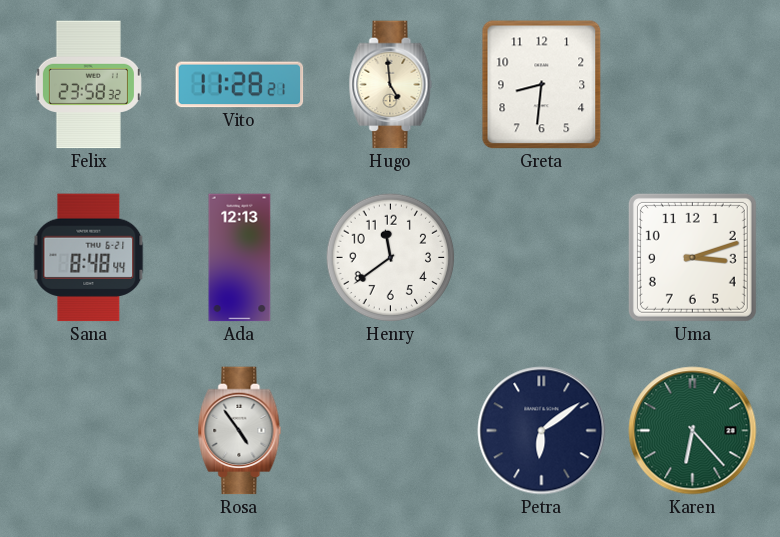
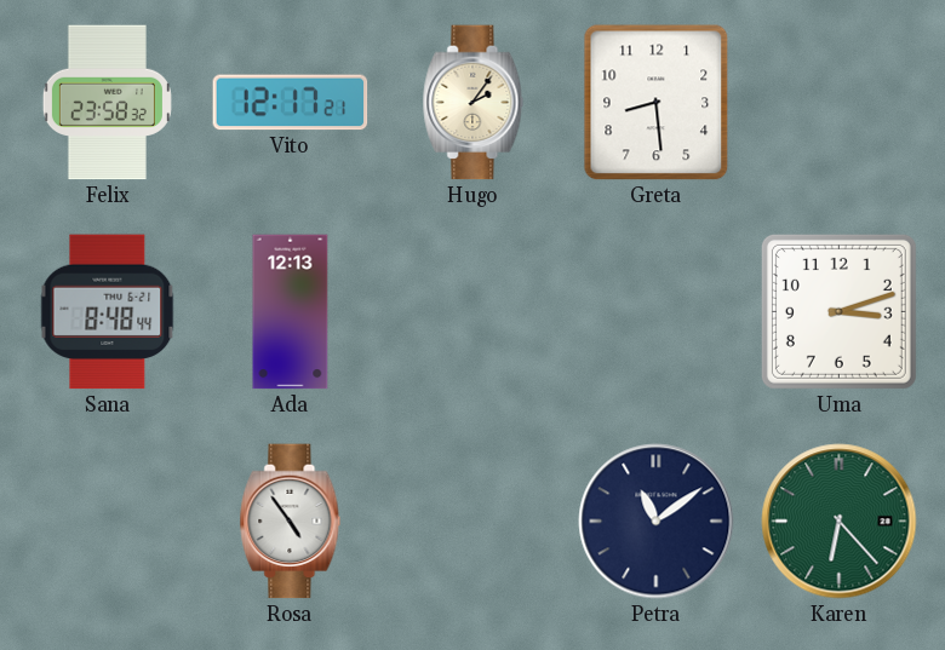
Vito: 11:28 -> 12:17 (291, 103)
Hugo: 4:59 -> 2:06 (474, 103)
Greta: 8:31 -> 8:29 (657, 103)
Henry: 11:39 -> none (391, 258)
Petra: 6:09 -> 11:09 (657, 522)
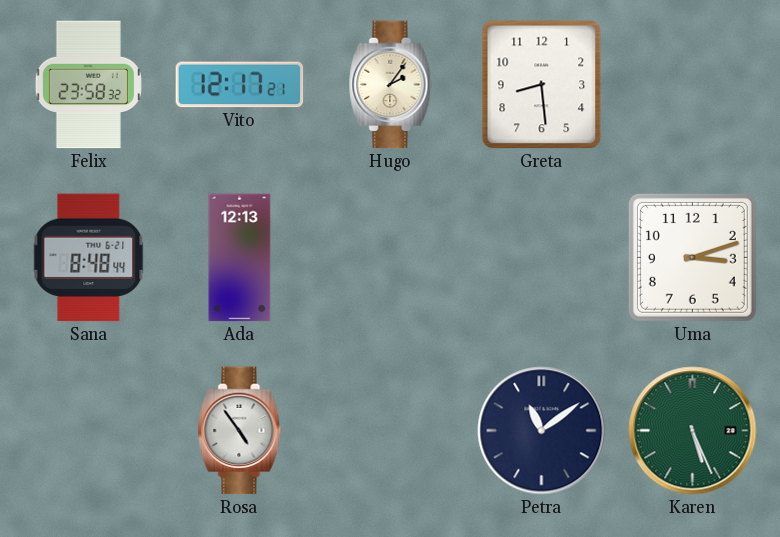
Karen: 6:23 -> 5:26 (693, 431)
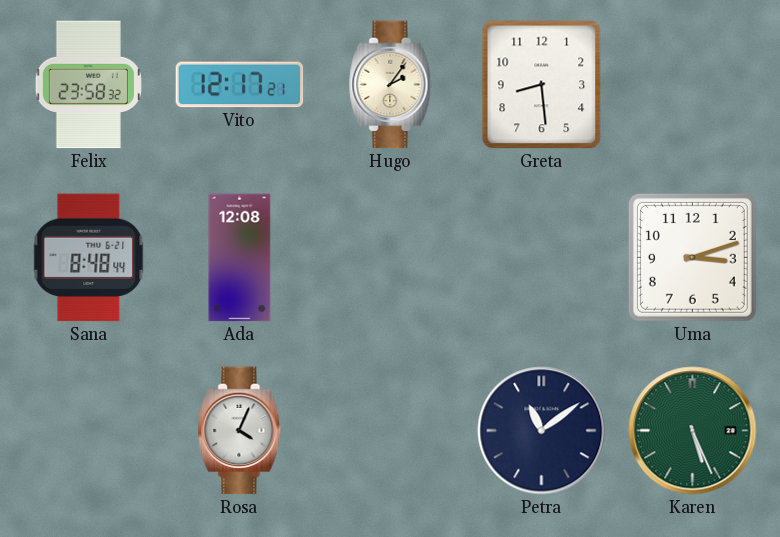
Ada: 12:13 -> 12:08 (240, 258)
Rosa: 4:54 -> 4:04 (240, 431)
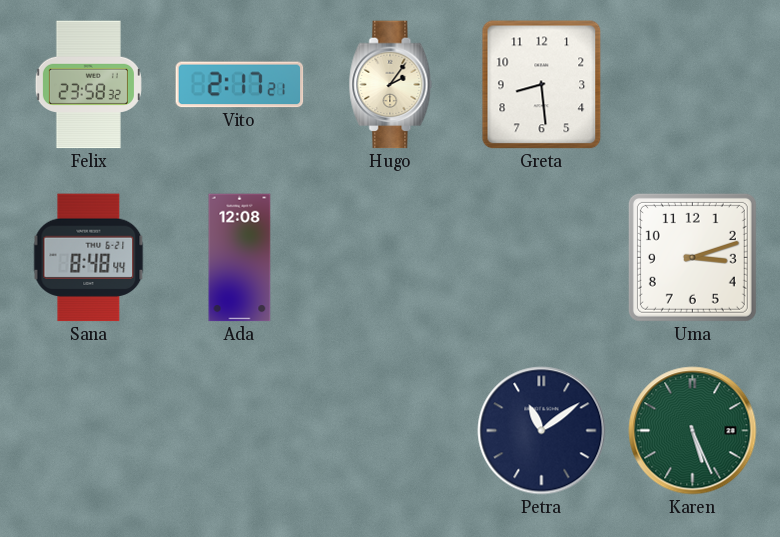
Vito: 12:17 -> 2:17 (240, 85)
Rosa: 4:04 -> none (240, 431)
